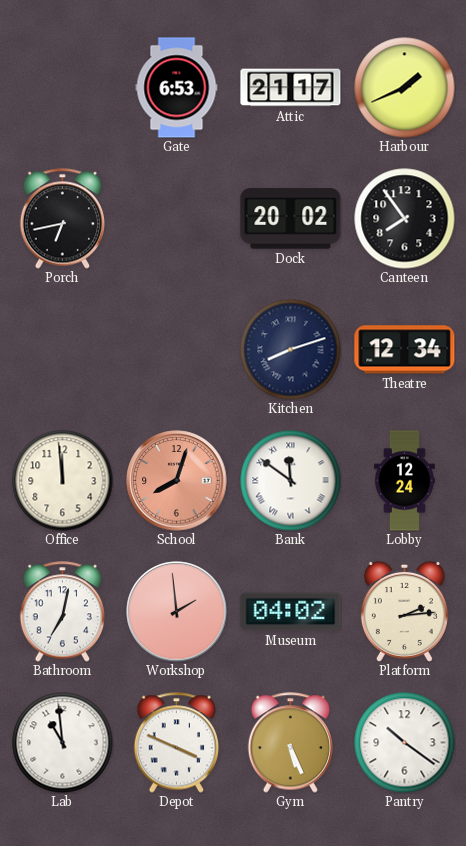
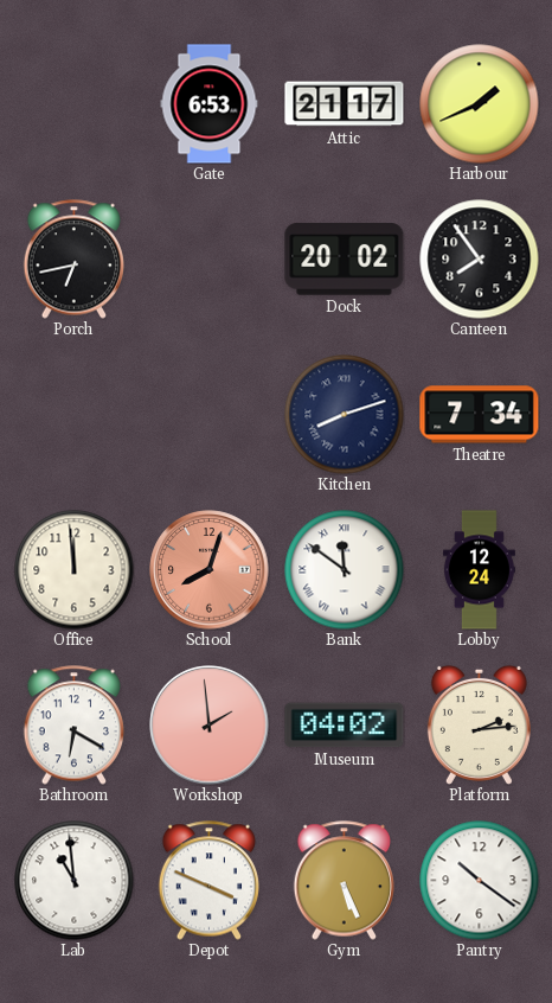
Theatre: 12:34 -> 7:34 (480, 415)
Bathroom: 7:02 -> 6:20 (75, 726)
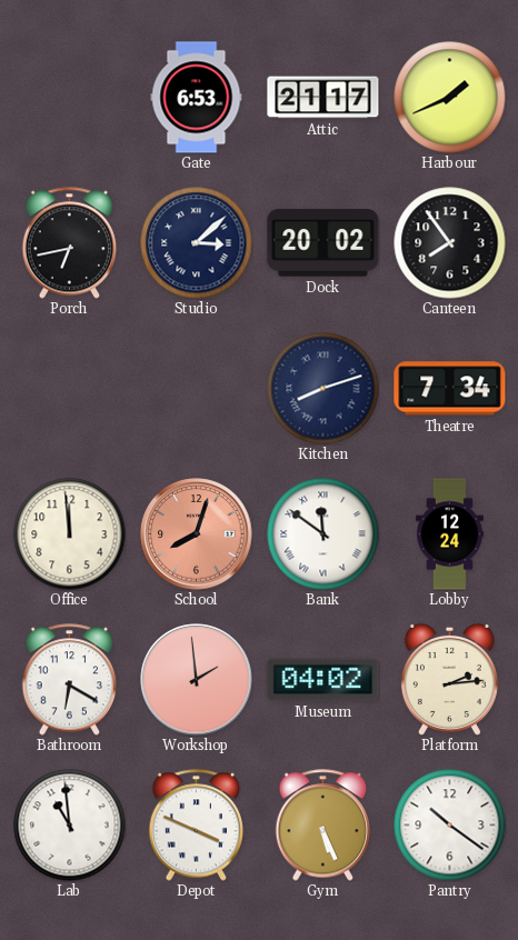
Studio: none -> 3:08 (197, 243)
